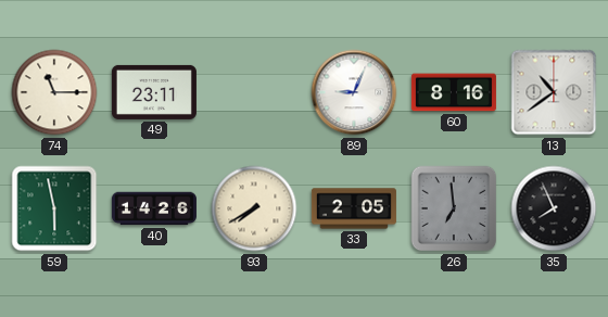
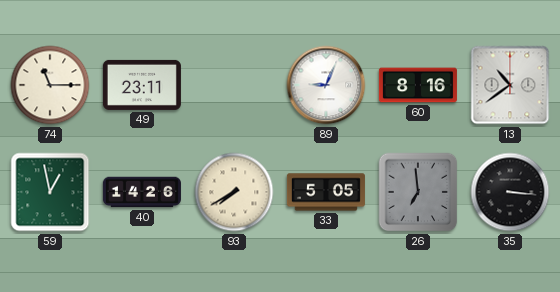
59: 5:58 -> 12:58 (50, 192)
33: 2:05 -> 5:05 (326, 192)
35: 7:56 -> 3:16 (510, 192)
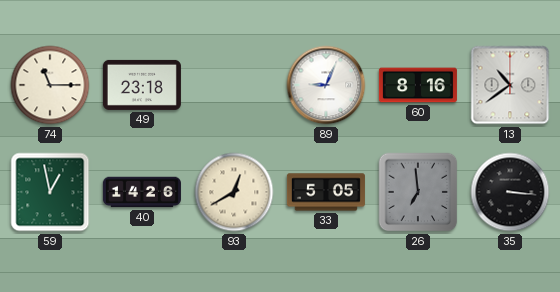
49: 23:11 -> 23:18 (142, 85)
93: 7:40 -> 12:40 (234, 192)
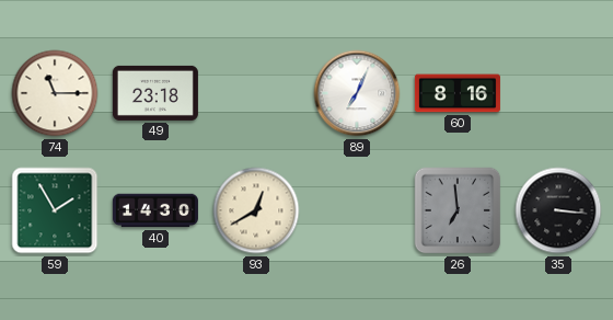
89: 9:04 -> 7:04 (357, 93)
13: 10:39 -> none (510, 85)
59: 12:58 -> 1:55 (55, 210)
40: 14:26 -> 14:30 (155, 210)
33: 5:05 -> none (326, 192)
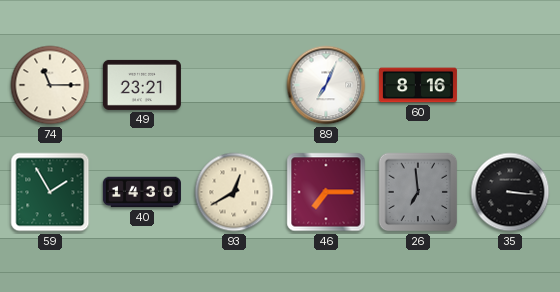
49: 23:18 -> 23:21 (142, 85)
46: none -> 7:15 (326, 192)
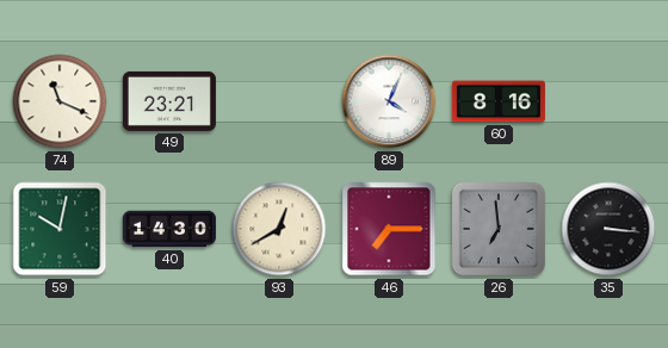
74: 11:15 -> 11:19 (60, 101)
89: 7:04 -> 4:04 (389, 101)
59: 1:55 -> 10:02 (60, 229)
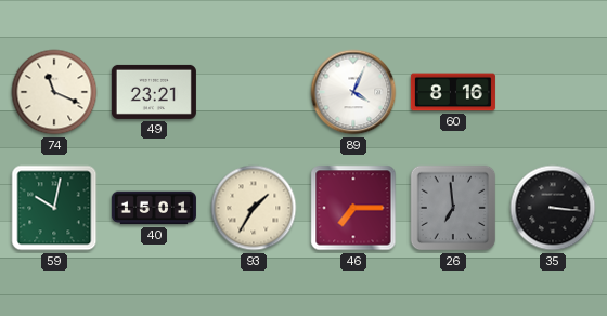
40: 14:30 -> 15:01 (154, 208)
93: 12:40 -> 1:35 (254, 208)
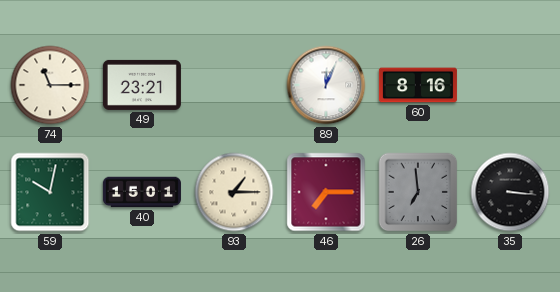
74: 11:19 -> 11:15 (50, 85)
89: 4:04 -> 12:04 (326, 85)
93: 1:35 -> 1:15 (234, 192)
